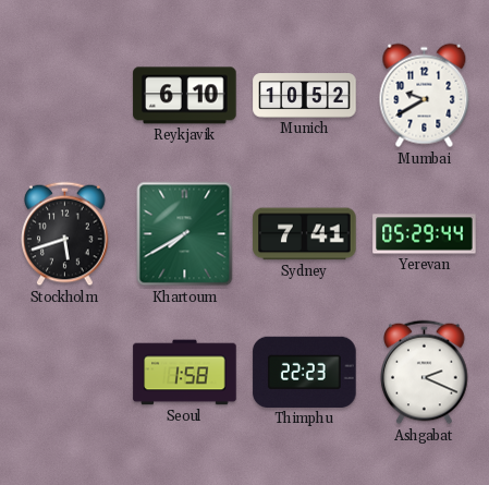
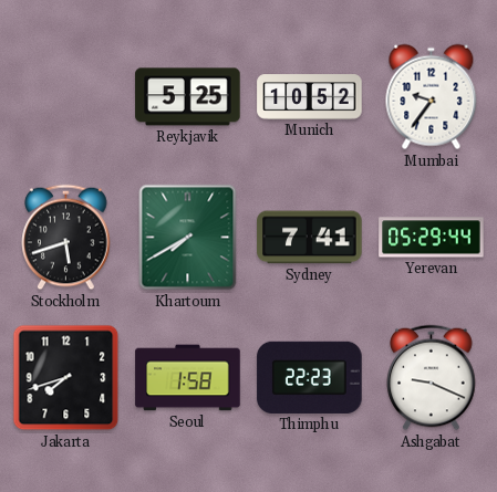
Reykjavik: 6:10 -> 5:25 (188, 97)
Mumbai: 9:40 -> 9:36 (432, 97)
Jakarta: none -> 7:42 (66, 378)
Ashgabat: 2:19 -> 9:19 (432, 378)
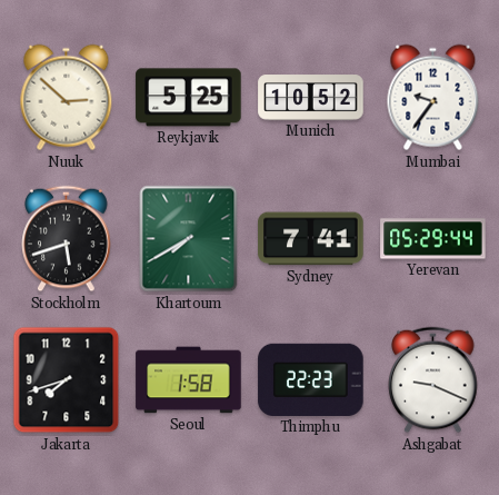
Nuuk: none -> 2:52 (67, 98)
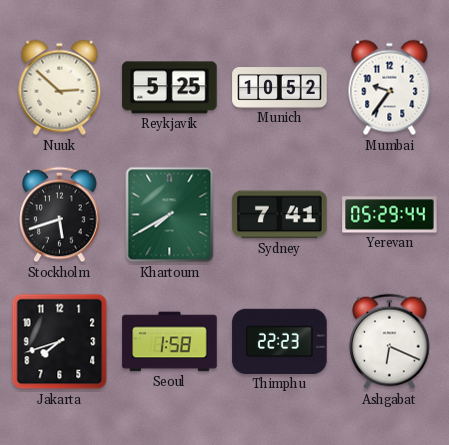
Ashgabat: 9:19 -> 6:19 (390, 342)
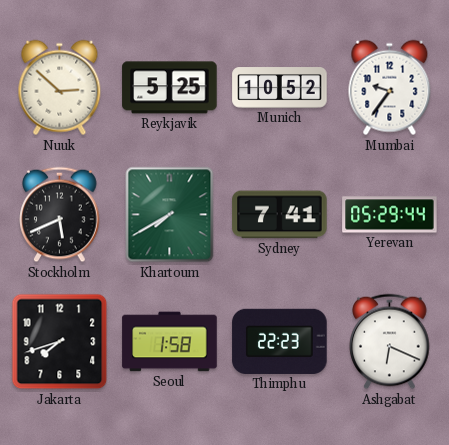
Stockholm: 5:42 -> 5:41 (60, 215)
